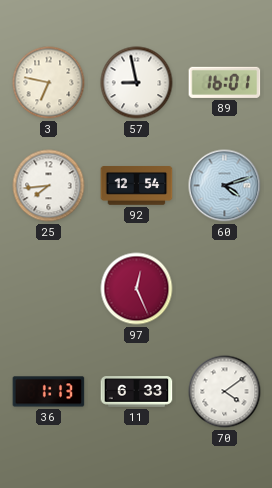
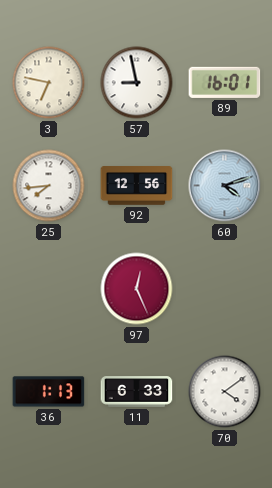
92: 12:54 -> 12:56 (137, 186)
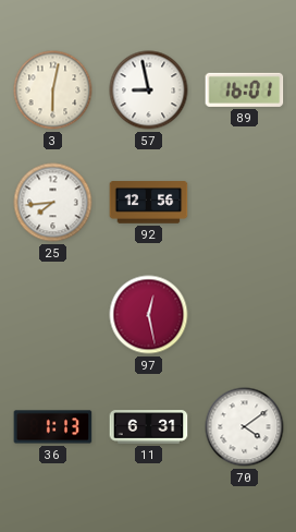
3: 6:47 -> 6:02 (53, 90)
60: 4:12 -> none (225, 186)
97: 12:26 -> 12:28 (149, 315)
11: 6:33 -> 6:31 (149, 427)
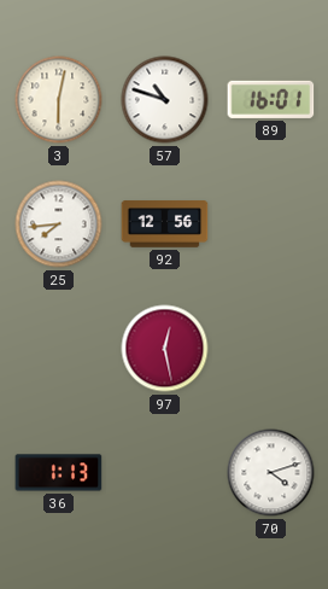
57: 8:58 -> 10:48 (165, 100)
11: 6:31 -> none (149, 427)
70: 4:09 -> 4:12 (271, 473)
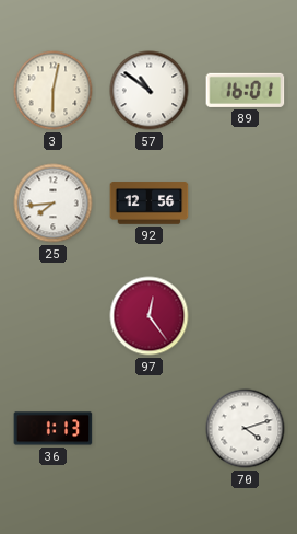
57: 10:48 -> 10:51 (150, 91)
97: 12:28 -> 12:24 (150, 316)
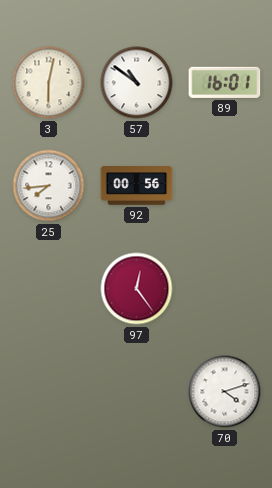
92: 12:56 -> 00:56 (137, 186)
36: 1:13 -> none (54, 429)
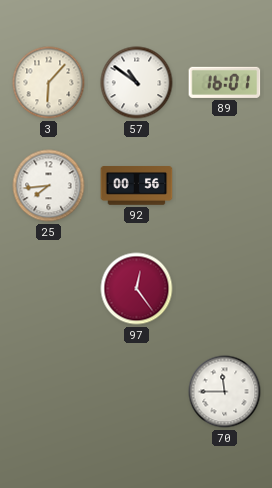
3: 6:02 -> 6:07 (49, 83)
70: 4:12 -> 11:45 (225, 392)
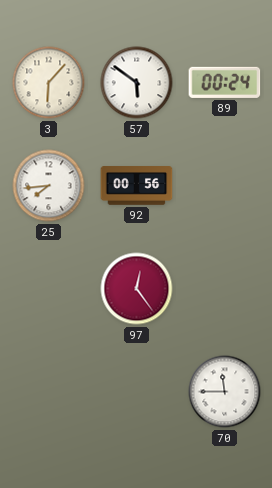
57: 10:51 -> 5:51 (137, 83)
89: 16:01 -> 00:24 (225, 82)
